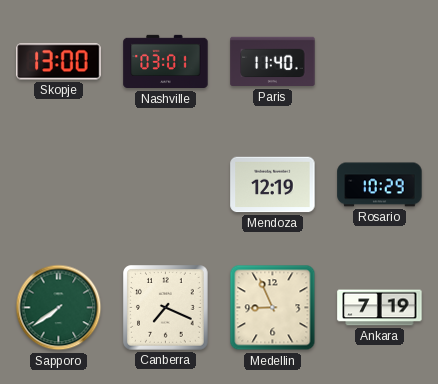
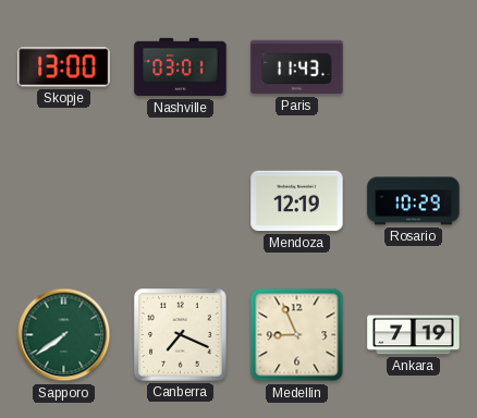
Paris: 11:40 -> 11:43 (297, 67)
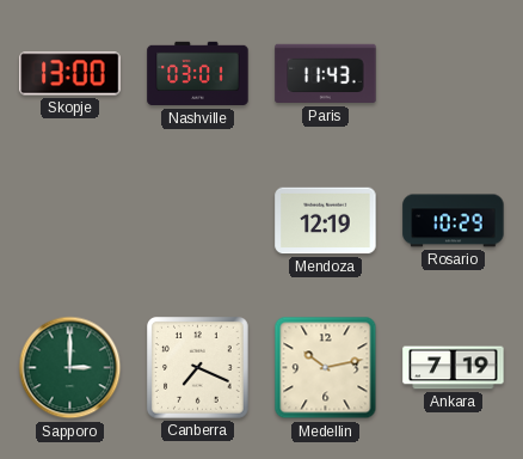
Sapporo: 7:39 -> 3:00 (70, 368)
Medellin: 8:56 -> 10:13 (326, 368)
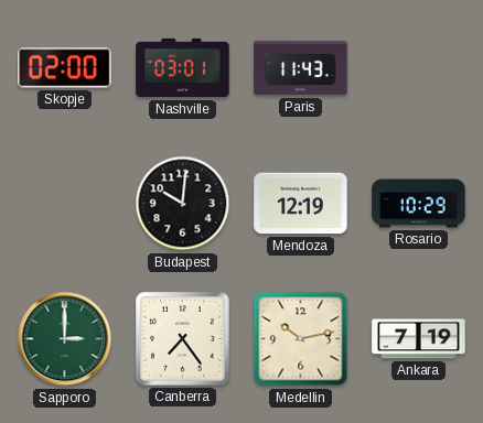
Skopje: 13:00 -> 02:00 (65, 68)
Budapest: none -> 10:01 (183, 204)
Canberra: 7:19 -> 7:24 (183, 339)
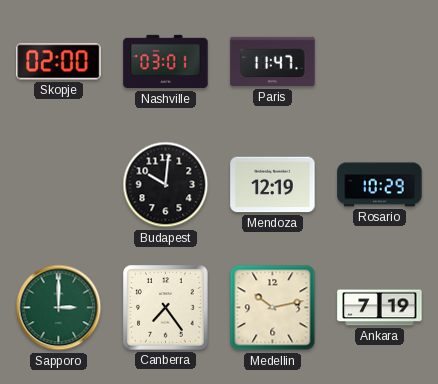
Paris: 11:43 -> 11:47 (273, 62)
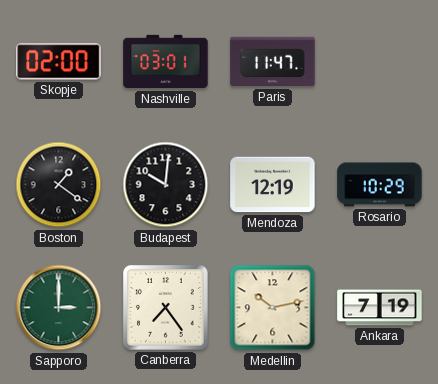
Boston: none -> 1:21 (59, 185)
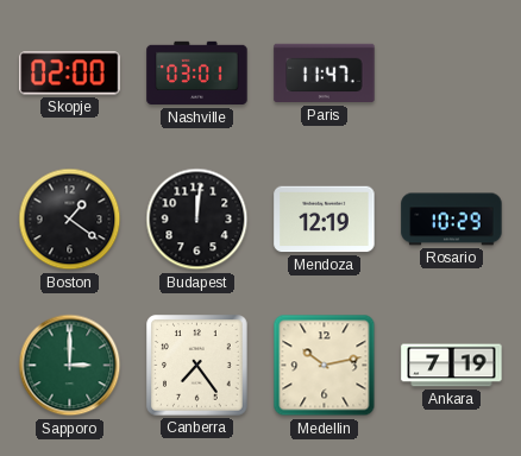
Budapest: 10:01 -> 12:01 (197, 220)
